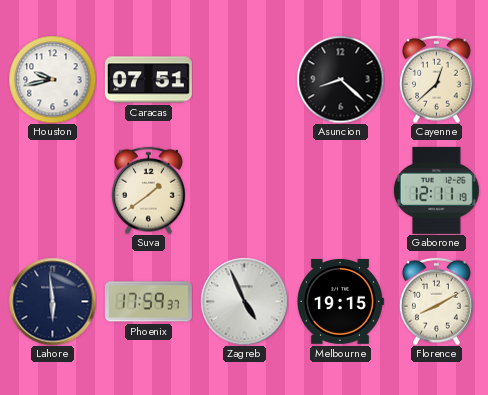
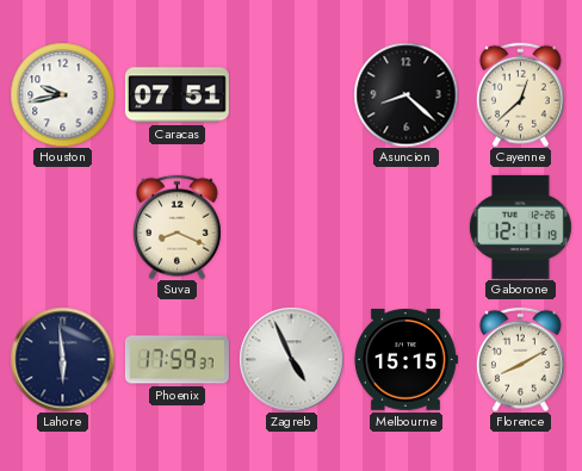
Suva: 1:39 -> 8:19 (178, 227)
Melbourne: 19:15 -> 15:15 (405, 360)
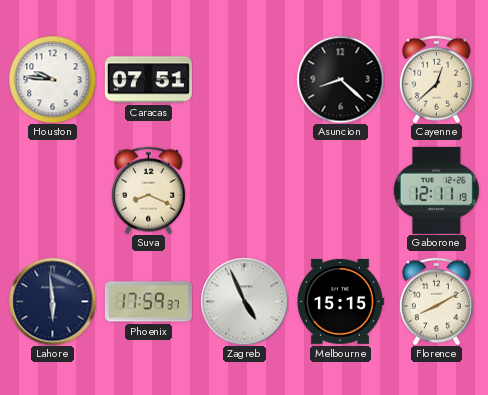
Houston: 9:43 -> 9:46 (52, 79)
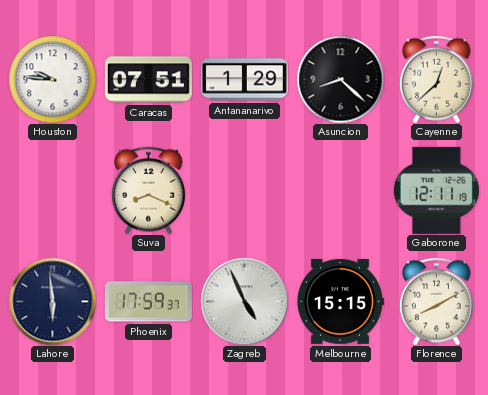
Antananarivo: none -> 1:29 (244, 80)
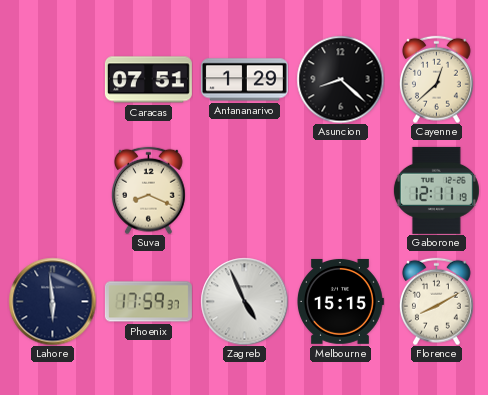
Houston: 9:46 -> none (52, 79)
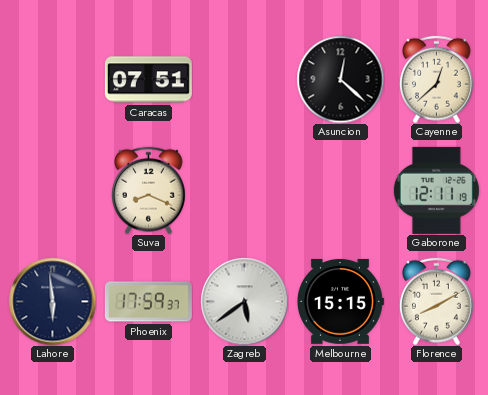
Antananarivo: 1:29 -> none (244, 80)
Asuncion: 8:22 -> 12:22 (340, 79)
Zagreb: 4:56 -> 5:39 (244, 301)
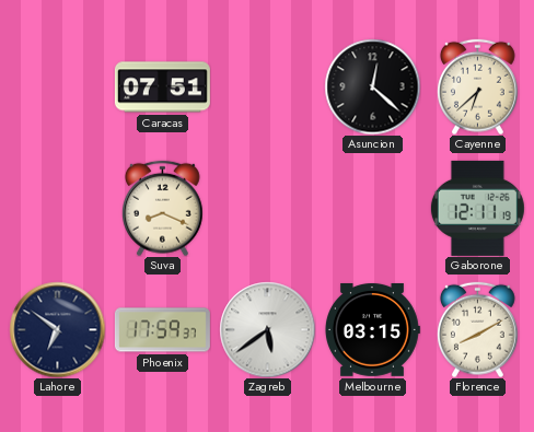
Cayenne: 12:38 -> 6:38 (478, 86)
Lahore: 5:59 -> 6:51 (57, 329)
Melbourne: 15:15 -> 03:15 (372, 330)
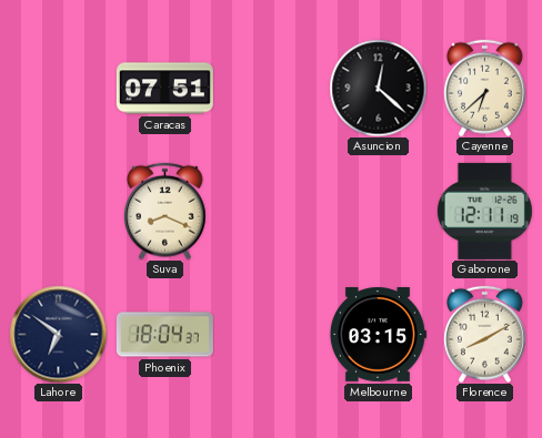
Phoenix: 17:59 -> 18:04 (164, 335)
Zagreb: 5:39 -> none (267, 329)
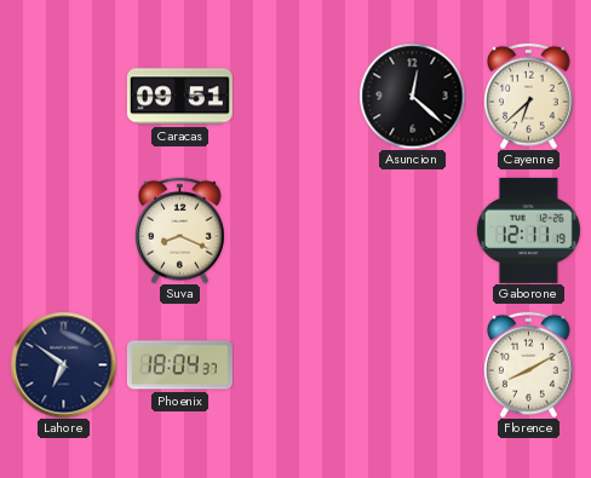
Caracas: 07:51 -> 09:51 (179, 97)
Melbourne: 03:15 -> none (378, 335)
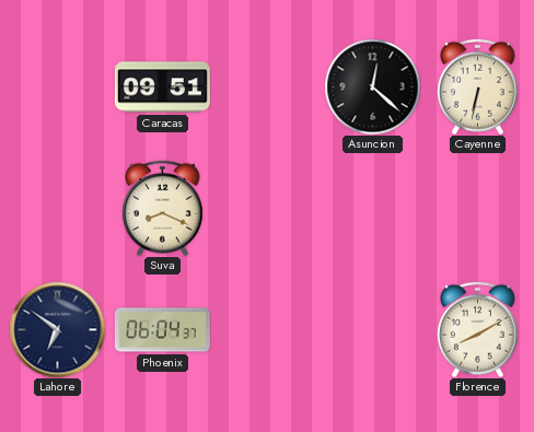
Cayenne: 6:38 -> 6:32 (478, 86)
Gaborone: 12:11 -> none (528, 230)
Phoenix: 18:04 -> 06:04 (162, 330)
